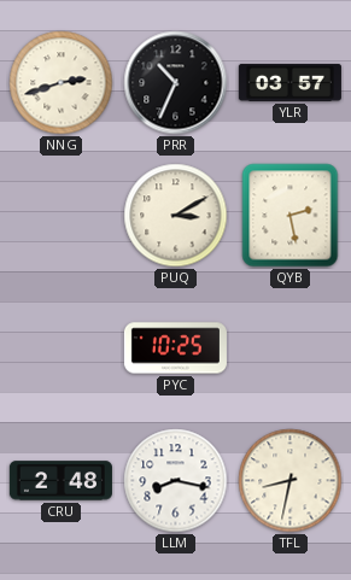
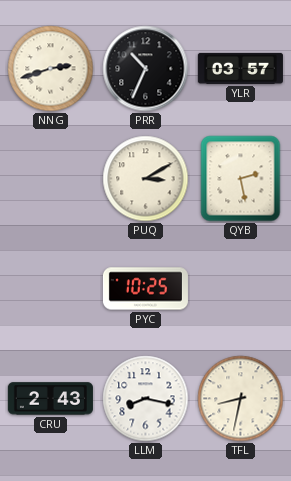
CRU: 2:48 -> 2:43 (50, 399)
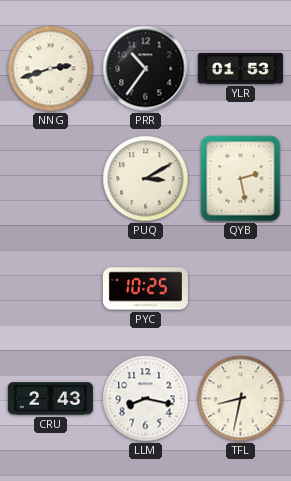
PRR: 10:34 -> 10:36 (146, 69)
YLR: 03:57 -> 01:53 (240, 68)
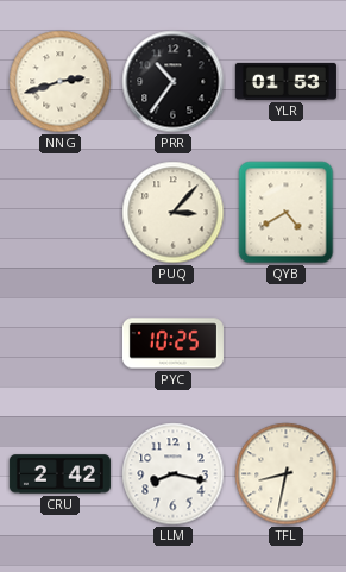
PUQ: 3:10 -> 3:07 (174, 213)
QYB: 2:28 -> 4:40 (287, 213)
CRU: 2:43 -> 2:42 (59, 474)
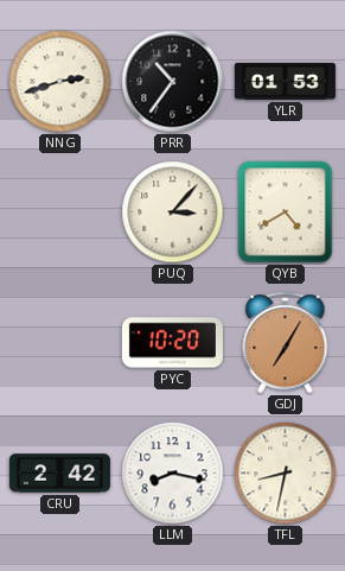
PYC: 10:25 -> 10:20 (172, 343)
GDJ: none -> 7:05 (286, 343)
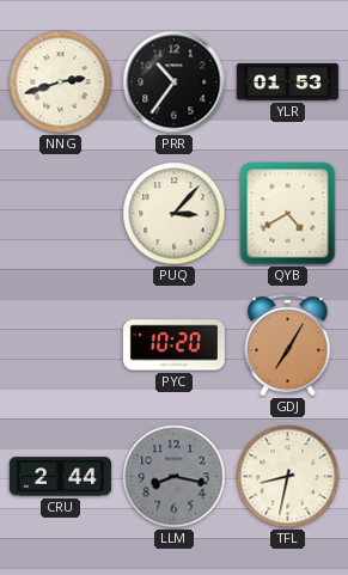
CRU: 2:42 -> 2:44 (60, 477)
LLM dial: white -> grey (175, 477)
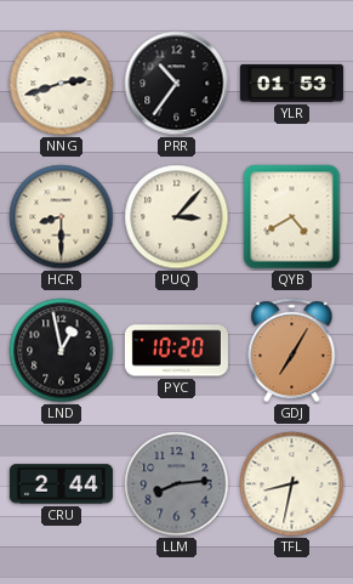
HCR: none -> 8:30 (62, 217)
LND: none -> 12:58 (62, 351)
LLM: 8:17 -> 8:14 (177, 484)
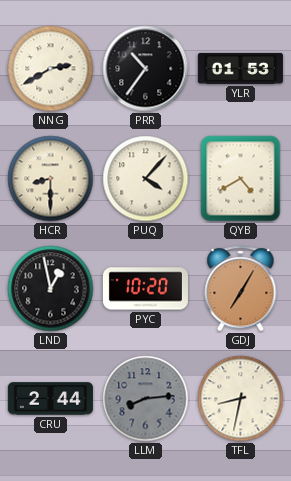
NNG: 2:42 -> 2:40 (51, 69)
PUQ: 3:07 -> 4:07 (146, 179)
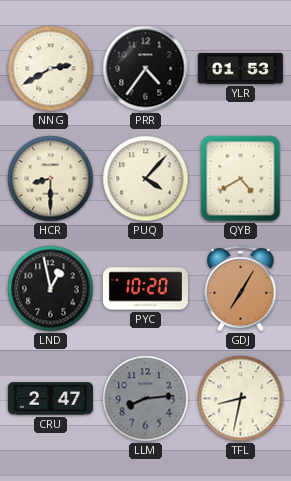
PRR: 10:36 -> 4:36 (146, 69)
CRU: 2:44 -> 2:47 (50, 399)
